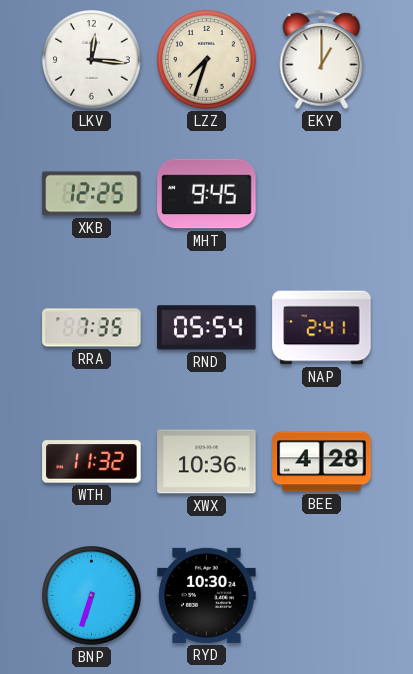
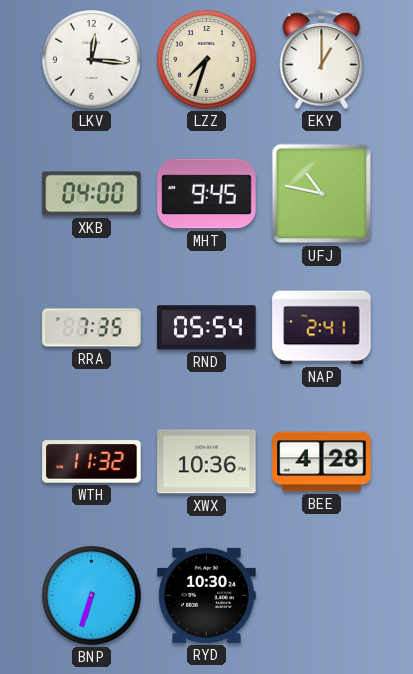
XKB: 12:25 -> 04:00 (92, 194)
UFJ: none -> 10:47 (322, 194)
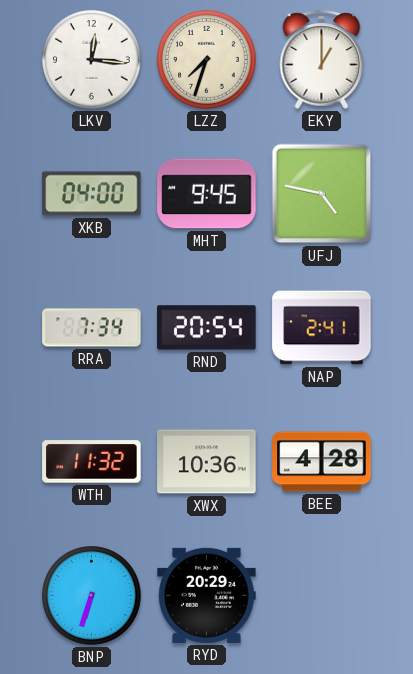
UFJ: 10:47 -> 4:47 (322, 194)
RRA: 7:35 -> 7:34 (92, 328)
RND: 05:54 -> 20:54 (207, 328)
RYD: 10:30 -> 20:29 (207, 595)
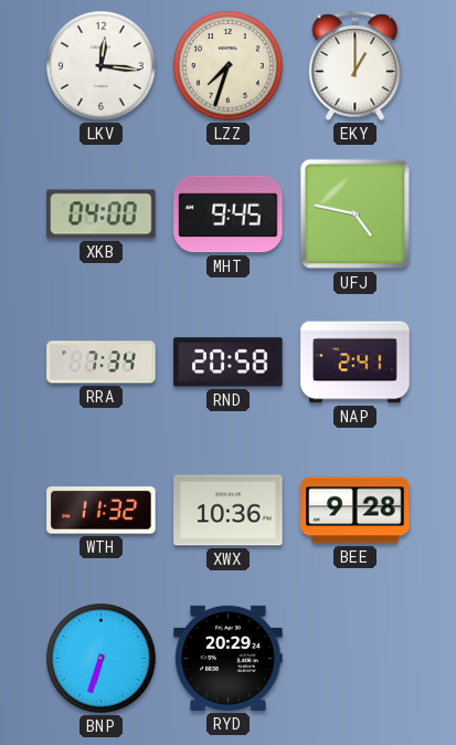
RND: 20:54 -> 20:58 (229, 363)
BEE: 4:28 -> 9:28 (356, 511)
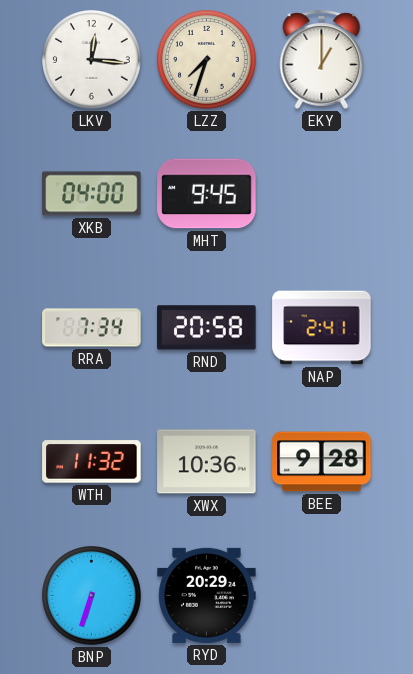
UFJ: 4:47 -> none (356, 214)
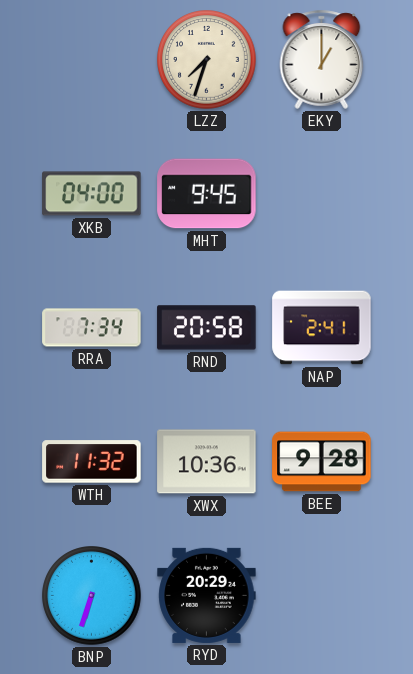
LKV: 12:16 -> none (92, 60)
